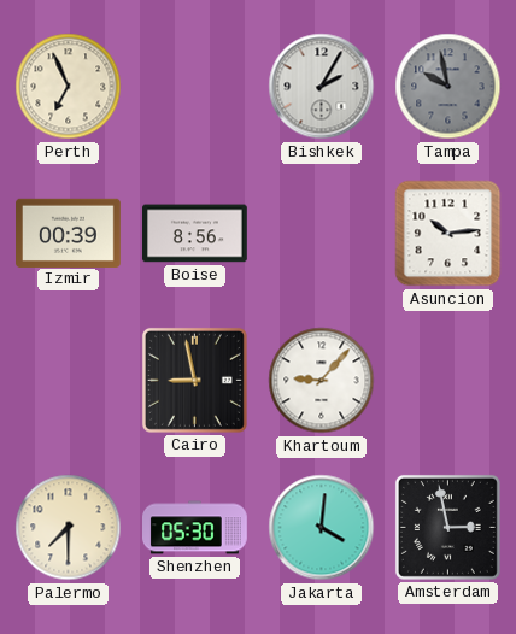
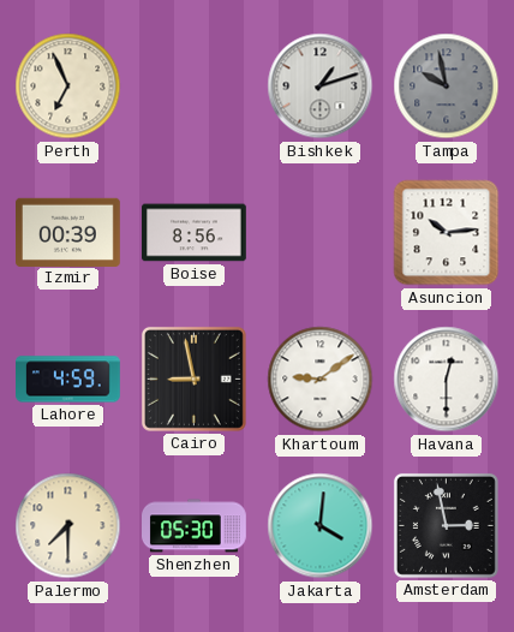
Bishkek: 2:05 -> 1:12 (321, 87)
Lahore: none -> 4:59 (68, 380)
Khartoum: 9:07 -> 9:09 (321, 380)
Havana: none -> 12:30 (447, 380)
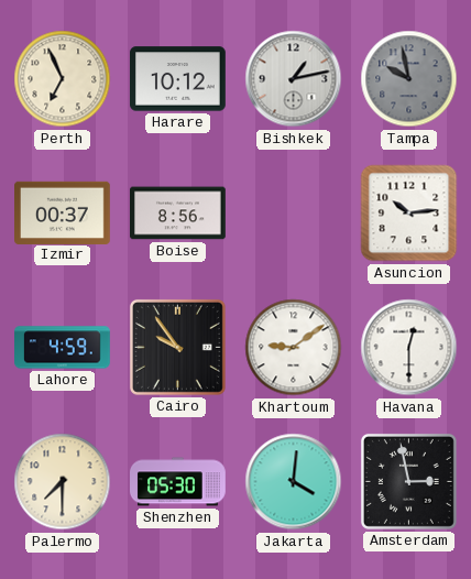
Harare: none -> 10:12 (178, 79)
Bishkek: 1:12 -> 1:13 (294, 79)
Izmir: 00:39 -> 00:37 (63, 212)
Cairo: 8:58 -> 9:54 (177, 347)
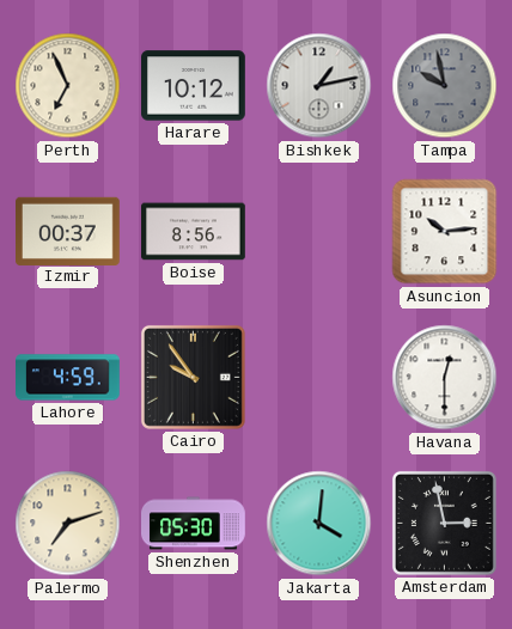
Khartoum: 9:09 -> none (294, 348)
Palermo: 7:30 -> 7:12 (68, 524)
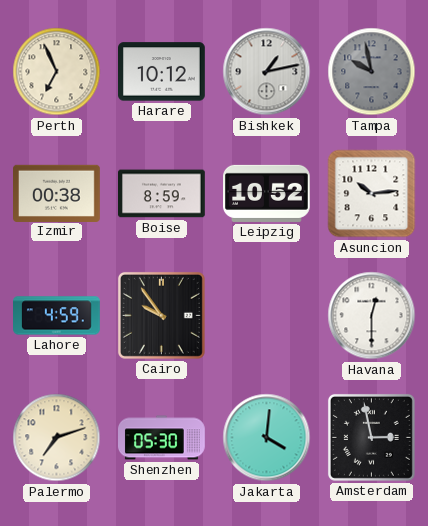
Izmir: 00:37 -> 00:38 (57, 193)
Boise: 8:56 -> 8:59 (162, 194)
Leipzig: none -> 10:52 (267, 193)
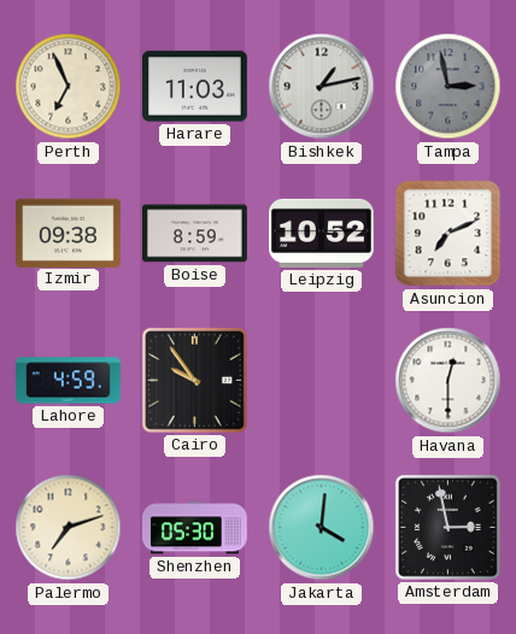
Harare: 10:12 -> 11:03 (195, 87)
Tampa: 9:58 -> 2:58 (448, 87)
Izmir: 00:38 -> 09:38 (69, 233)
Asuncion: 10:14 -> 7:11 (448, 234)
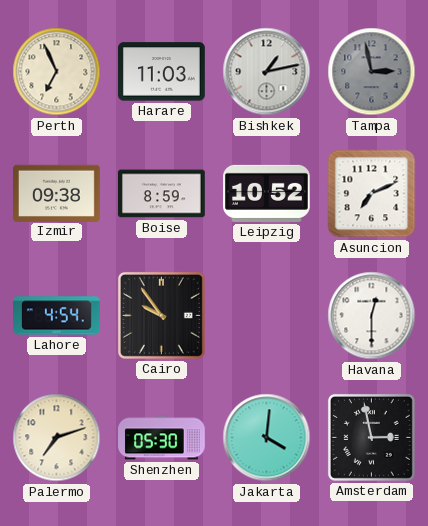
Lahore: 4:59 -> 4:54 (57, 316)
